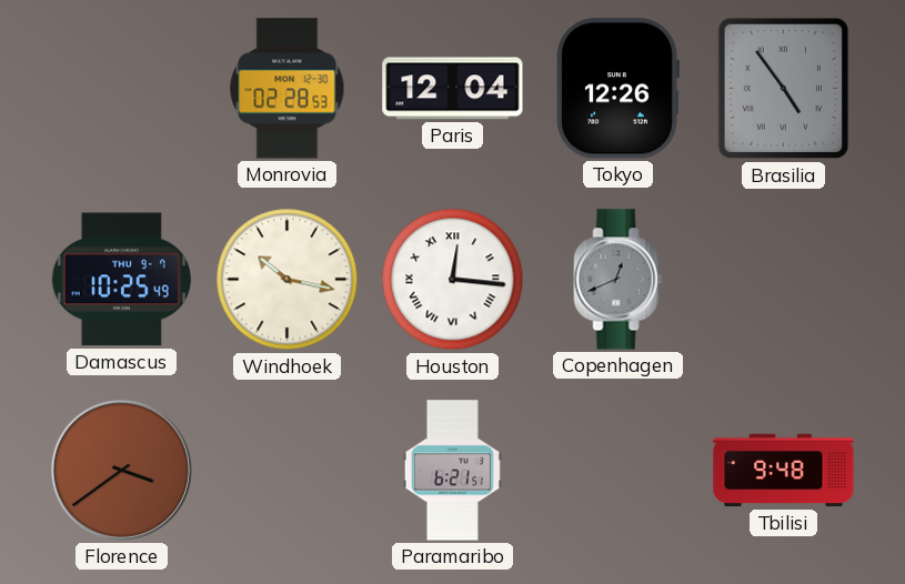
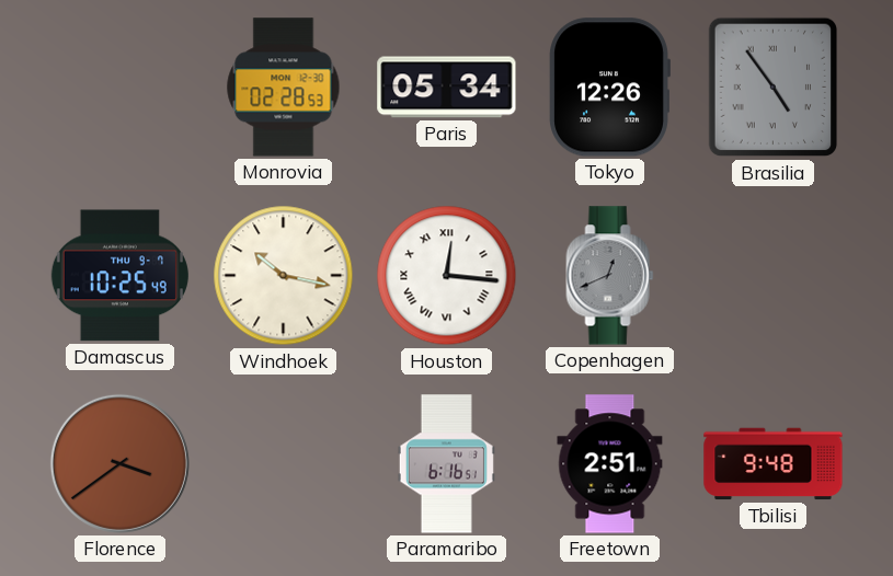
Paris: 12:04 -> 05:34 (447, 88)
Paramaribo: 6:21 -> 6:16 (446, 464)
Freetown: none -> 2:51 (610, 464)
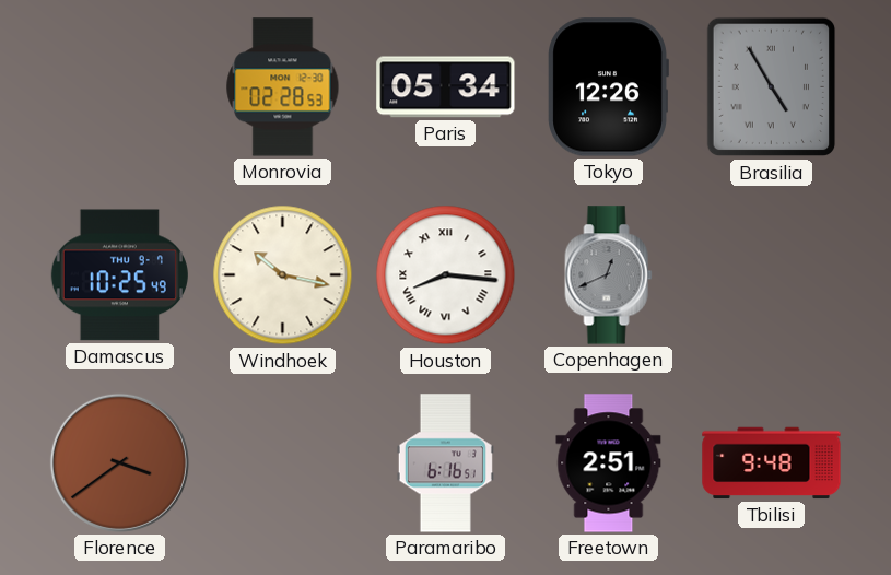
Brasilia: 4:54 -> 4:55 (772, 87)
Houston: 12:16 -> 8:16 (446, 275)
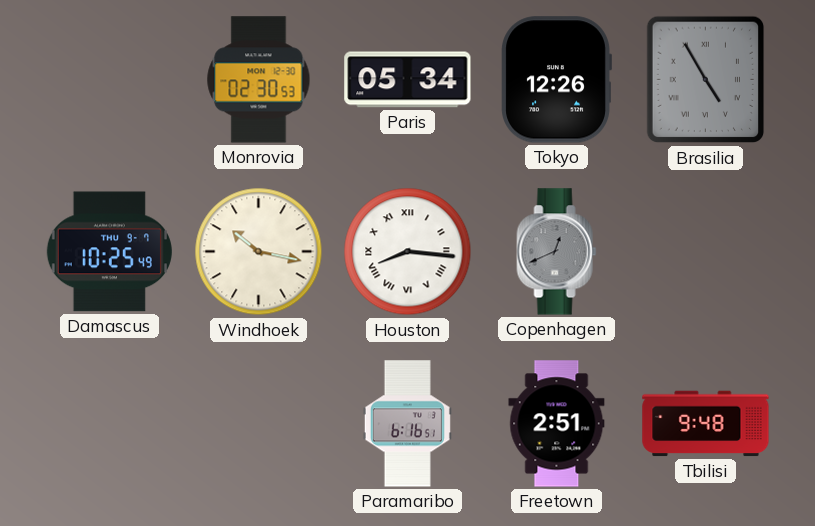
Monrovia: 02:28 -> 02:30 (259, 80)
Florence: 3:39 -> none (119, 462)
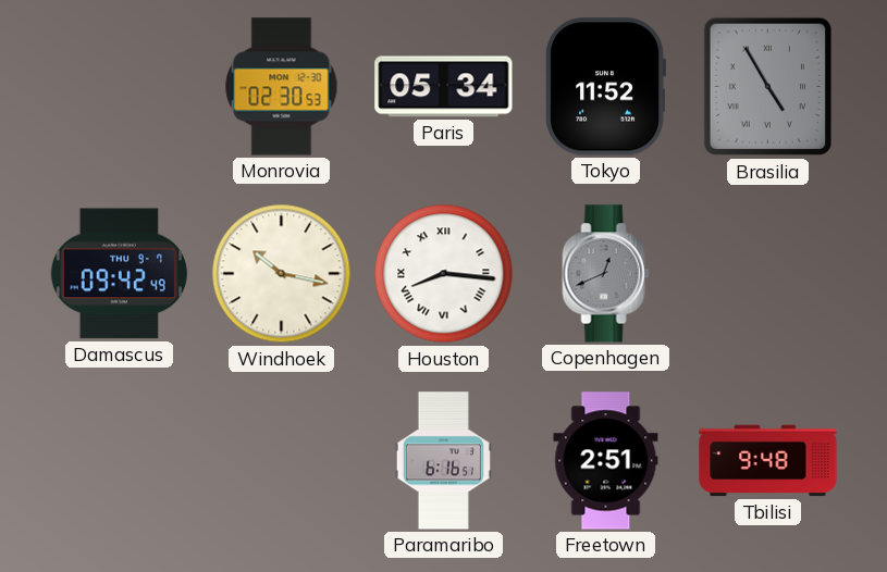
Tokyo: 12:26 -> 11:52 (605, 87)
Damascus: 10:25 -> 09:42 (119, 274)
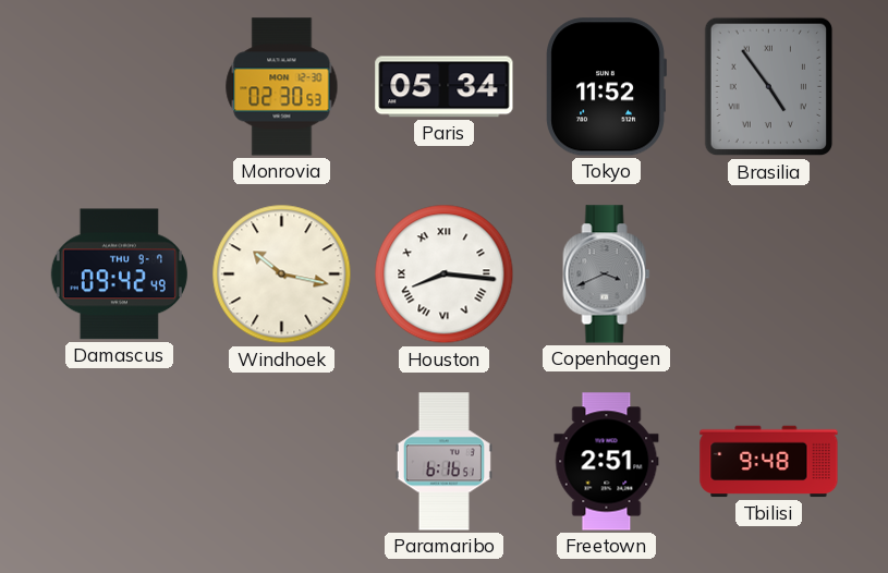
Brasilia: 4:55 -> 4:54 (769, 87)
Copenhagen: 12:41 -> 3:41 (607, 275)
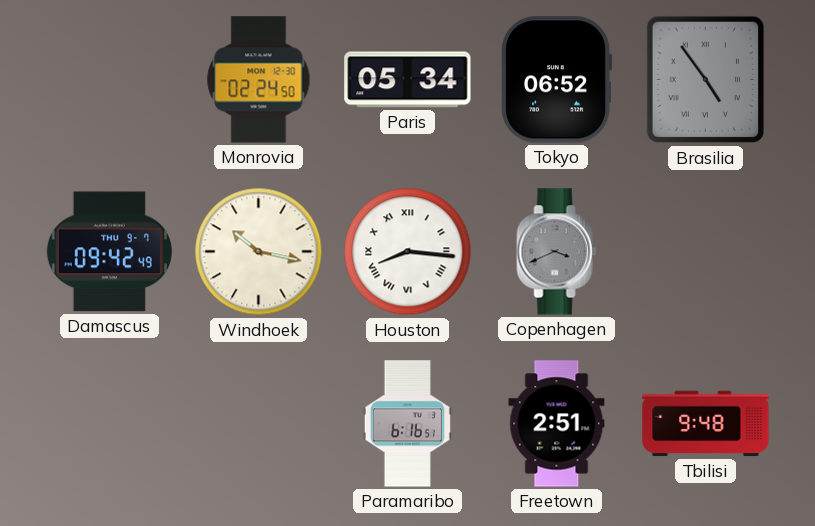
Monrovia: 02:30 -> 02:24 (259, 80)
Tokyo: 11:52 -> 06:52 (556, 80)
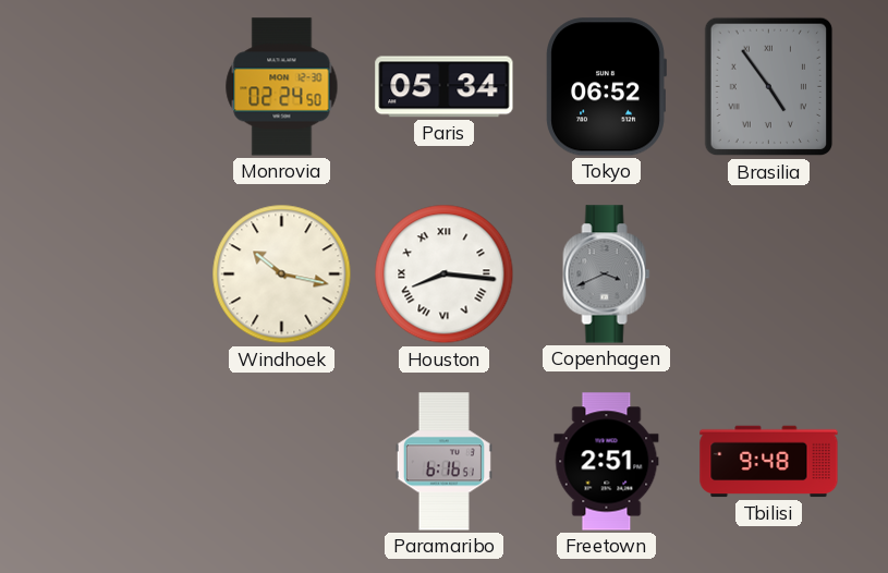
Damascus: 09:42 -> none (109, 252)
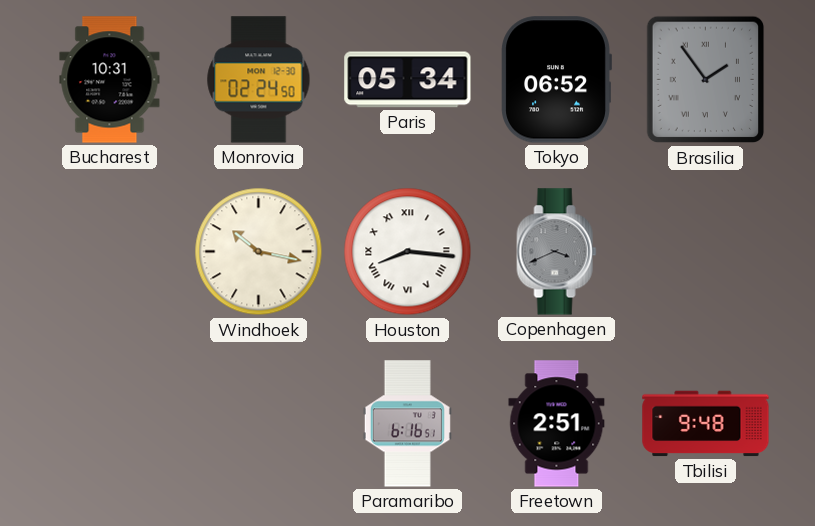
Bucharest: none -> 10:31 (110, 80)
Brasilia: 4:54 -> 1:54 (706, 80)
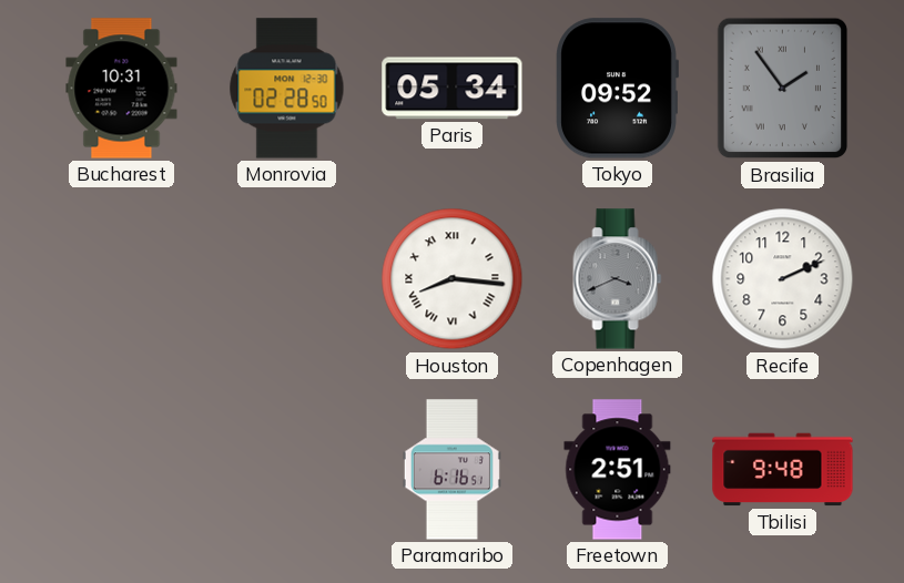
Monrovia: 02:24 -> 02:28 (287, 89)
Tokyo: 06:52 -> 09:52 (617, 89)
Windhoek: 10:17 -> none (259, 252)
Recife: none -> 2:11 (783, 279)
